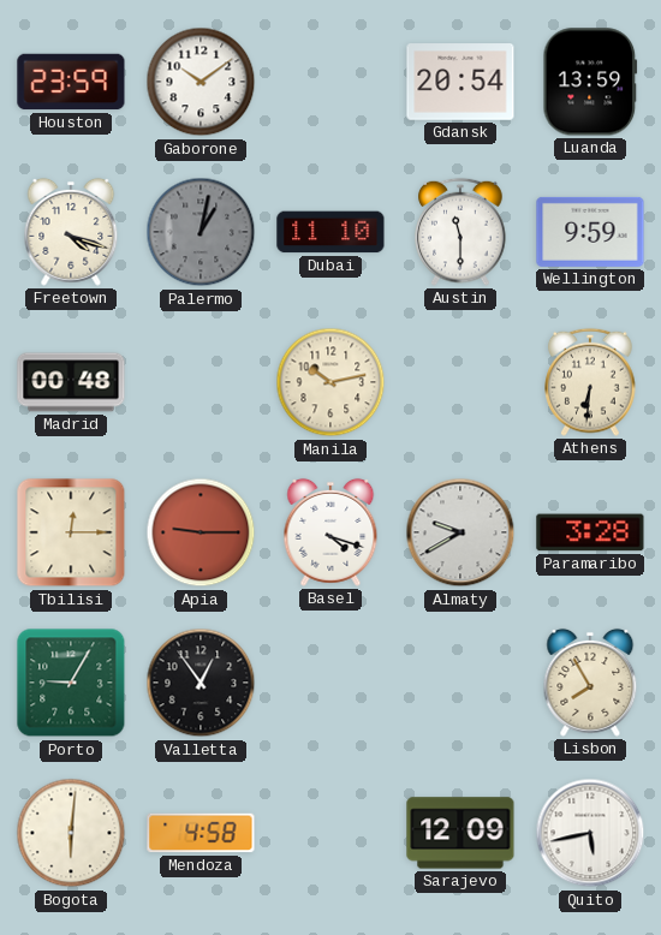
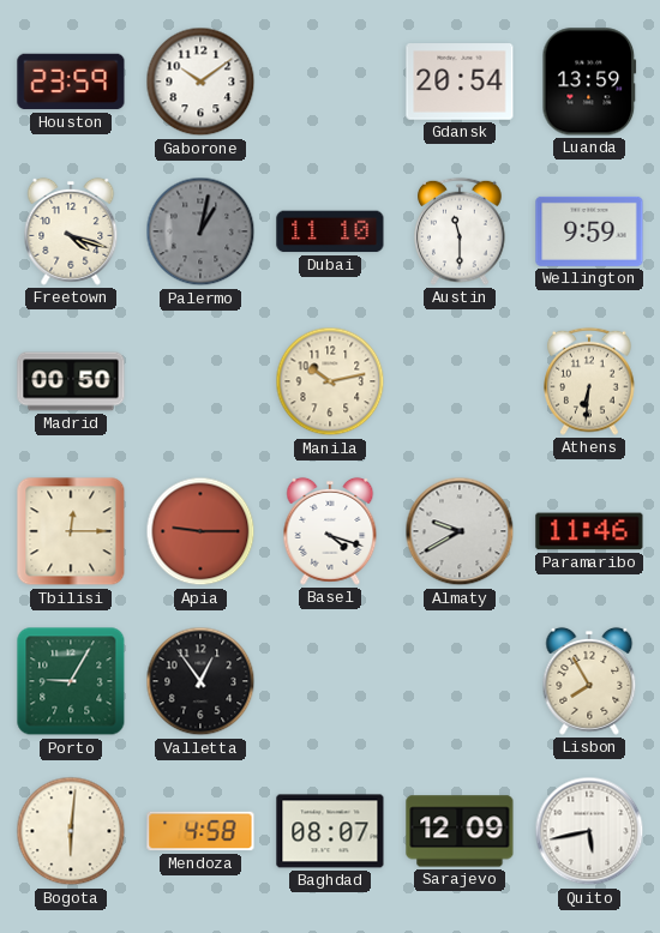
Madrid: 00:48 -> 00:50 (71, 381)
Paramaribo: 3:28 -> 11:46 (589, 531)
Baghdad: none -> 08:07 (330, 831)
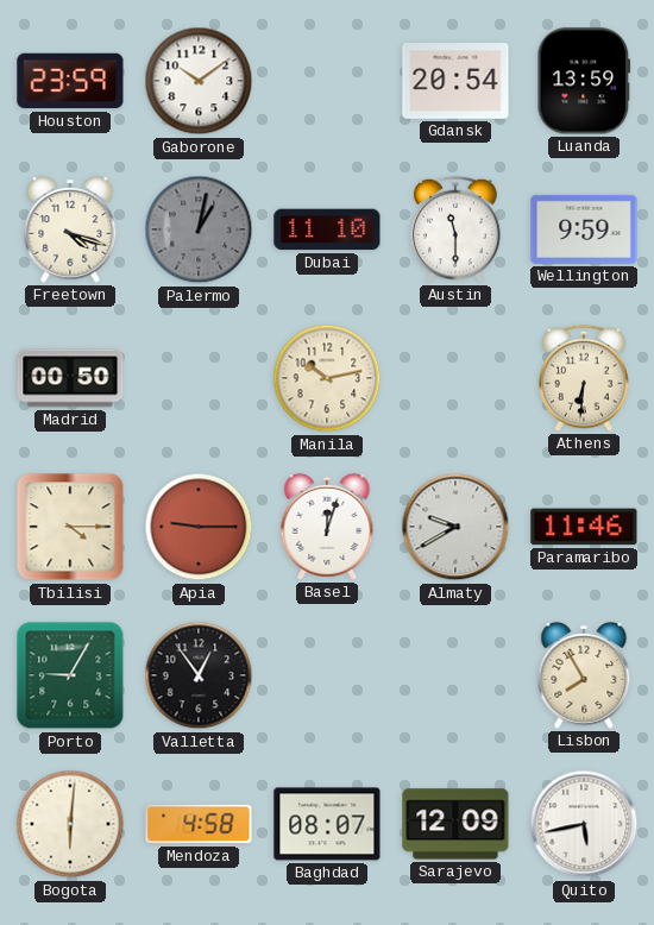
Tbilisi: 12:15 -> 4:15 (70, 527)
Basel: 4:18 -> 12:03 (327, 527)
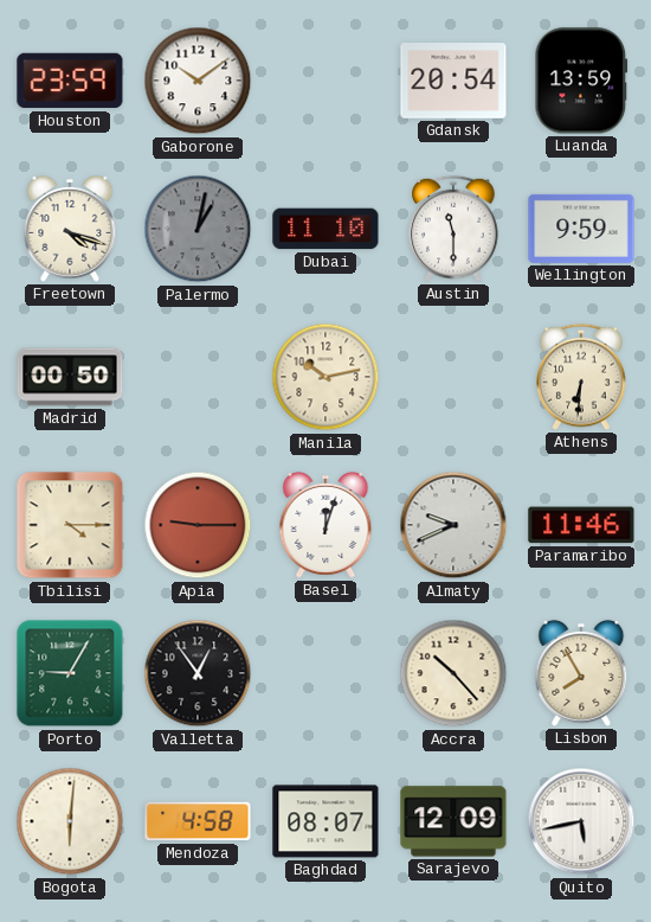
Almaty: 9:40 -> 9:41 (453, 525)
Accra: none -> 10:23 (453, 673)
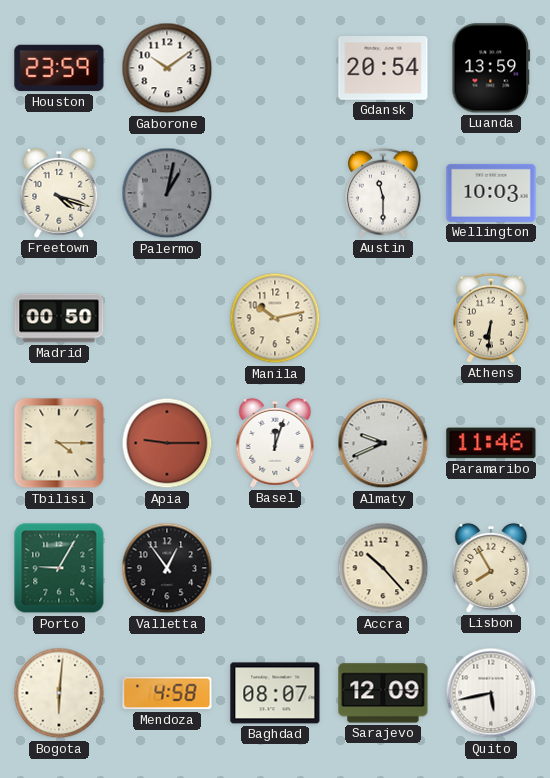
Dubai: 11:10 -> none (325, 229)
Wellington: 9:59 -> 10:03 (491, 193)
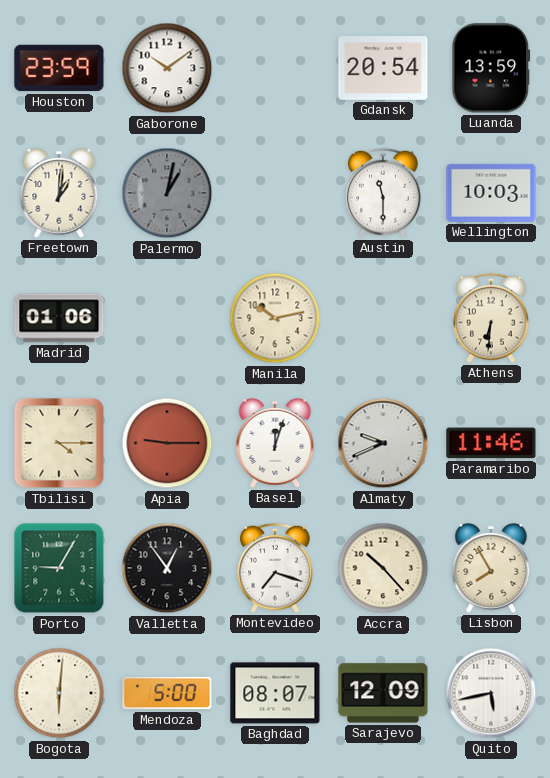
Freetown: 4:18 -> 1:01 (59, 193)
Madrid: 00:50 -> 01:06 (59, 318)
Montevideo: none -> 7:18 (275, 568)
Mendoza: 4:58 -> 5:00 (167, 693)
